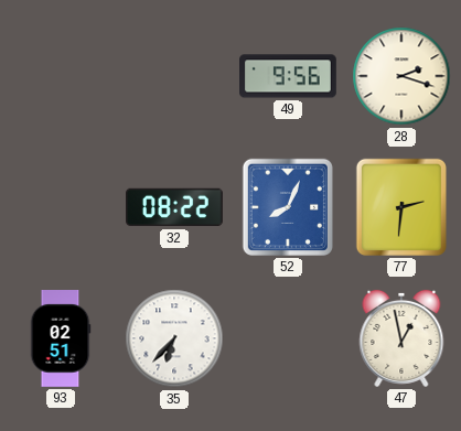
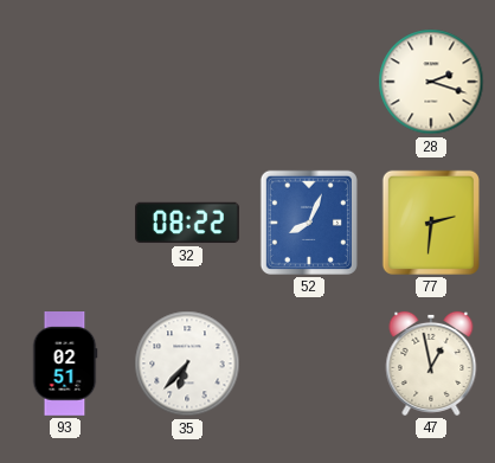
49: 9:56 -> none (289, 76)
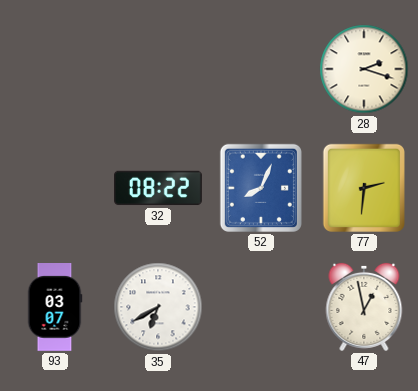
93: 02:51 -> 03:07 (55, 308)
35: 6:37 -> 6:40 (158, 307)
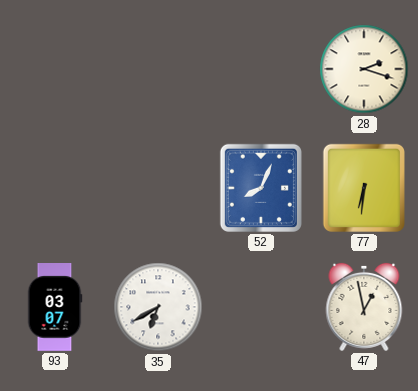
32: 08:22 -> none (159, 188)
77: 2:31 -> 6:31 (364, 188)
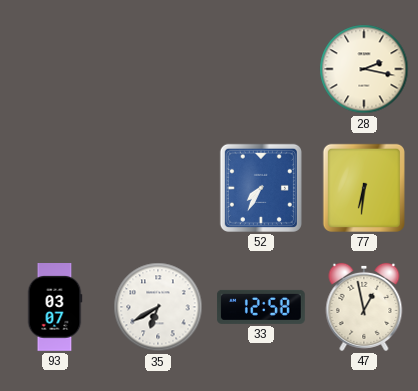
28: 2:18 -> 2:17 (364, 69)
52: 8:04 -> 7:35 (261, 188)
33: none -> 12:58 (262, 307)
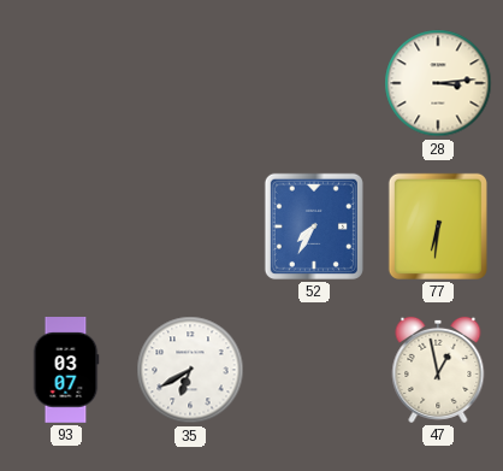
28: 2:17 -> 3:14 (438, 83)
33: 12:58 -> none (262, 307)
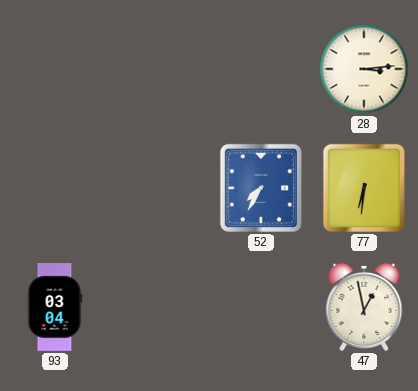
93: 03:07 -> 03:04 (55, 308)
35: 6:40 -> none (190, 370)
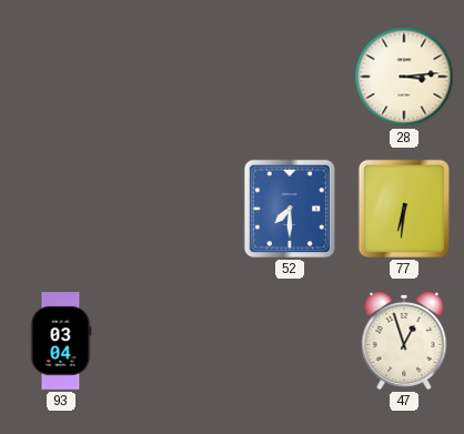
52: 7:35 -> 7:30 (290, 209)
47: 12:58 -> 12:57 (404, 341)
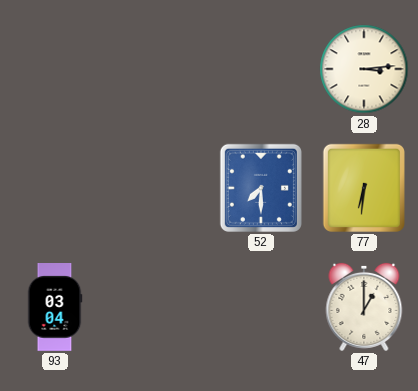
47: 12:57 -> 1:00 (364, 307)
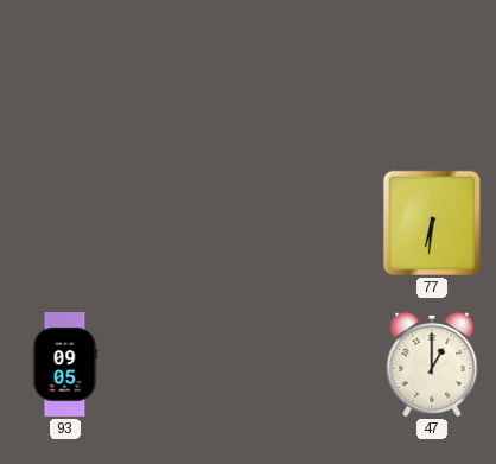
28: 3:14 -> none (364, 69)
52: 7:30 -> none (261, 188)
93: 03:04 -> 09:05 (65, 366)
